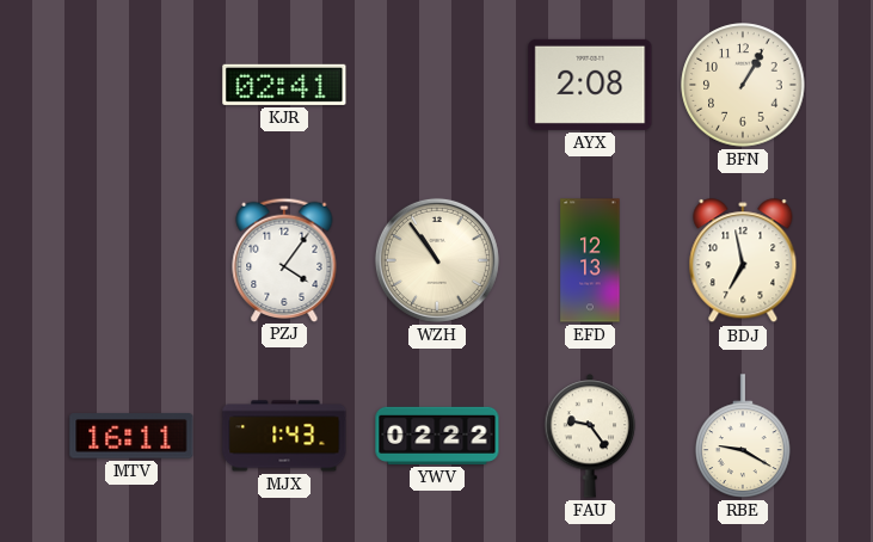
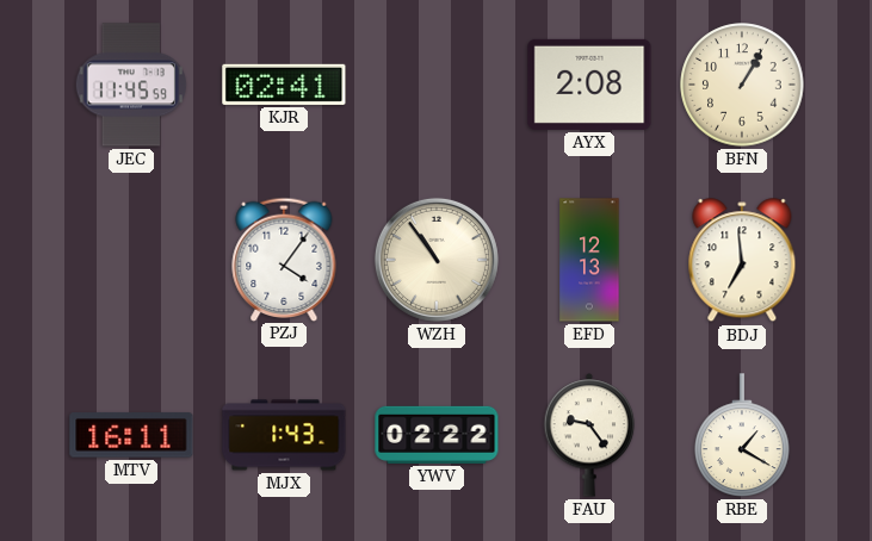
JEC: none -> 11:45 (130, 85)
BDJ: 6:58 -> 6:59 (742, 261)
RBE: 9:20 -> 1:20 (742, 435)
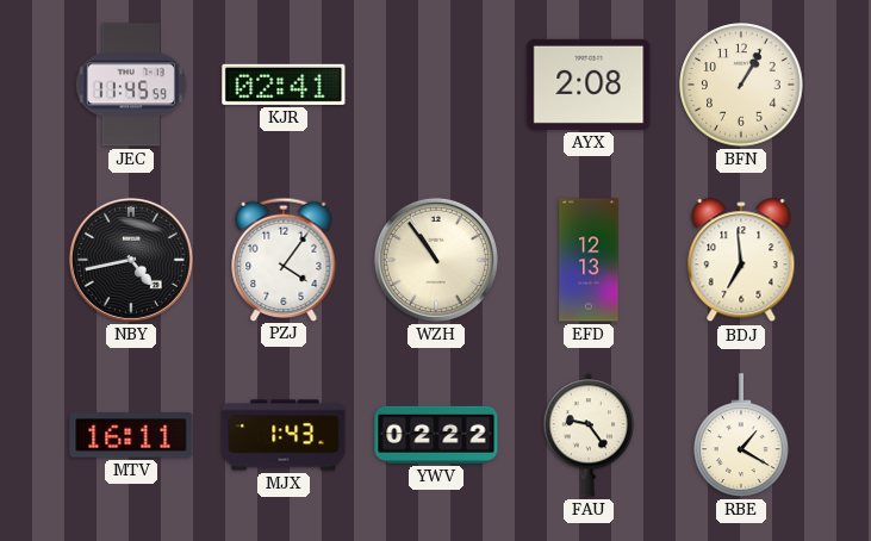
NBY: none -> 4:43 (131, 260)
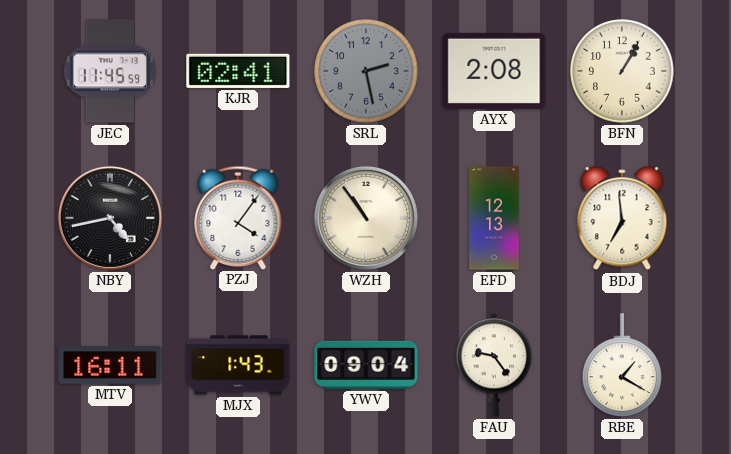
SRL: none -> 2:28 (366, 71)
YWV: 02:22 -> 09:04 (366, 365)
